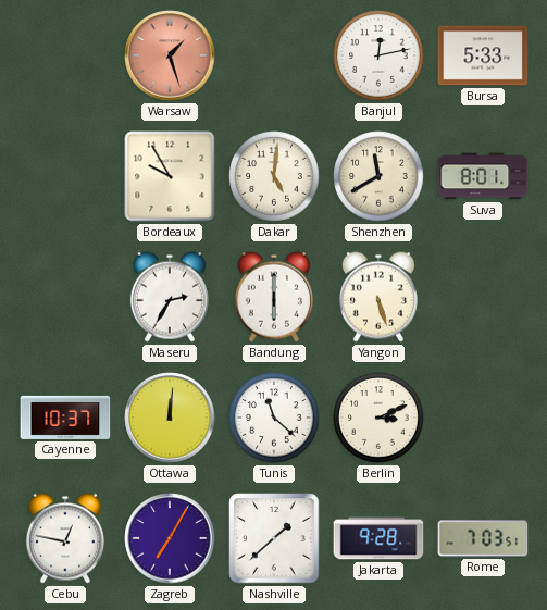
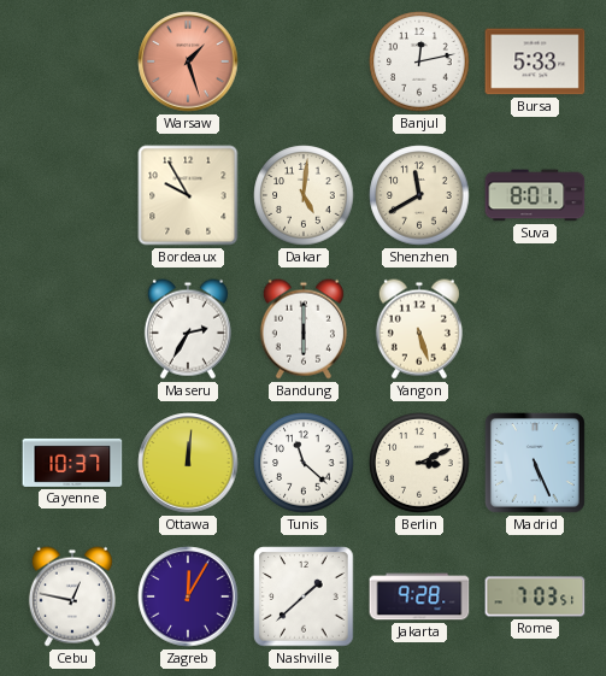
Madrid: none -> 5:26 (535, 463)
Zagreb: 7:05 -> 12:05 (188, 596)
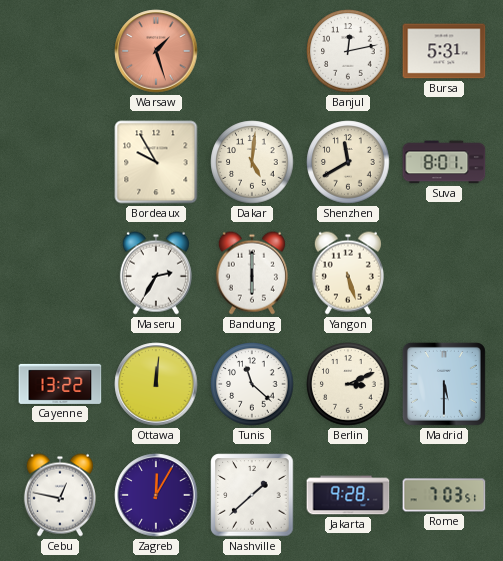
Bursa: 5:33 -> 5:31 (444, 51)
Cayenne: 10:37 -> 13:22 (60, 384)
Madrid: 5:26 -> 5:30 (444, 384)
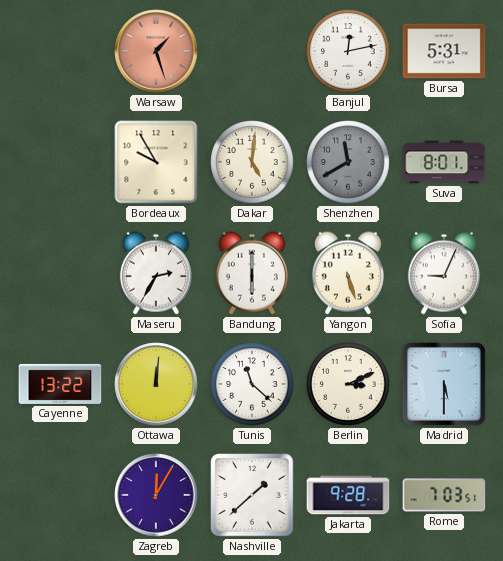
Shenzhen dial: cream -> grey (348, 162)
Sofia: none -> 9:04 (444, 273)
Cebu: 12:47 -> none (60, 495)
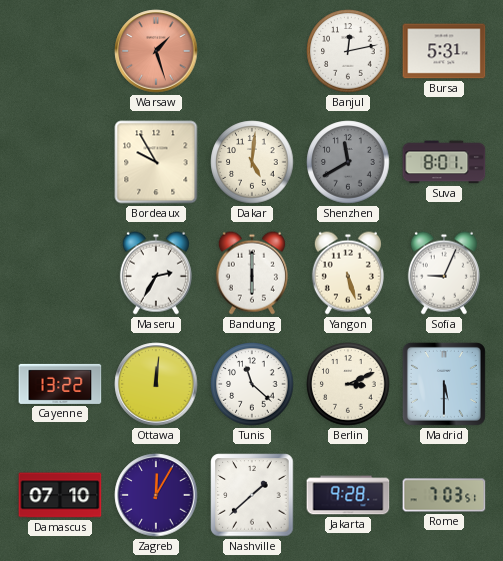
Damascus: none -> 07:10 (60, 495)
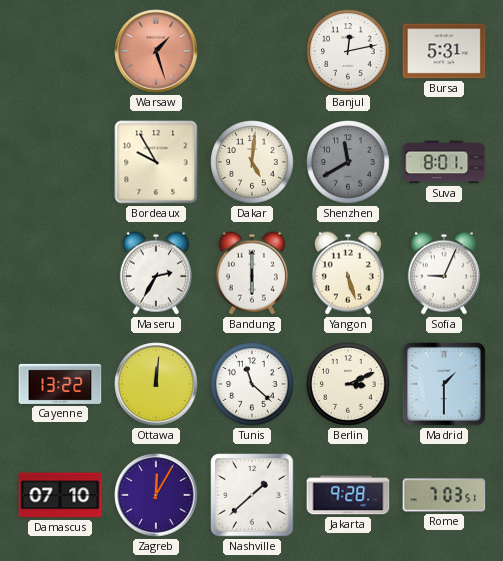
Madrid: 5:30 -> 1:30 (444, 384)
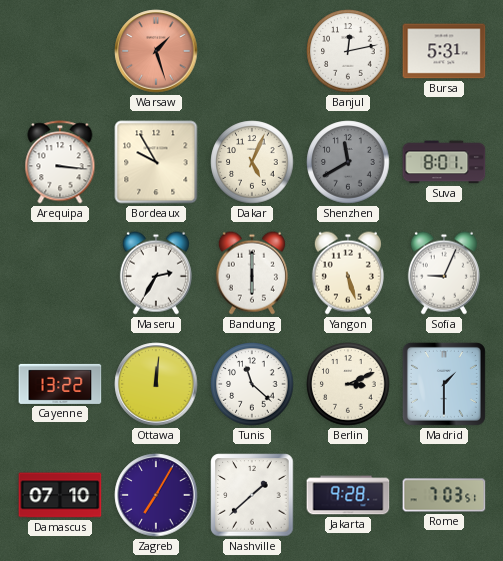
Arequipa: none -> 3:16 (60, 162)
Dakar: 5:01 -> 5:04 (252, 162)
Zagreb: 12:05 -> 7:05 (156, 495)
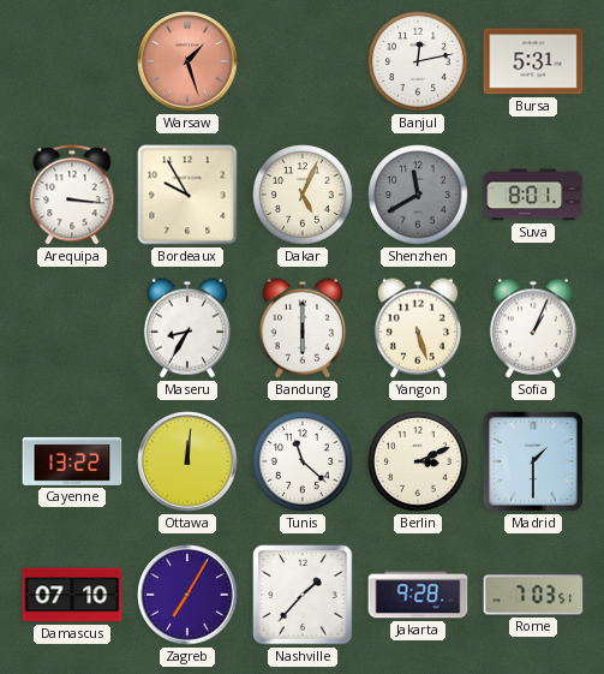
Maseru: 2:35 -> 8:35 (187, 328)
Sofia: 9:04 -> 1:04 (533, 328)
Nashville: 1:38 -> 1:37 (303, 595)
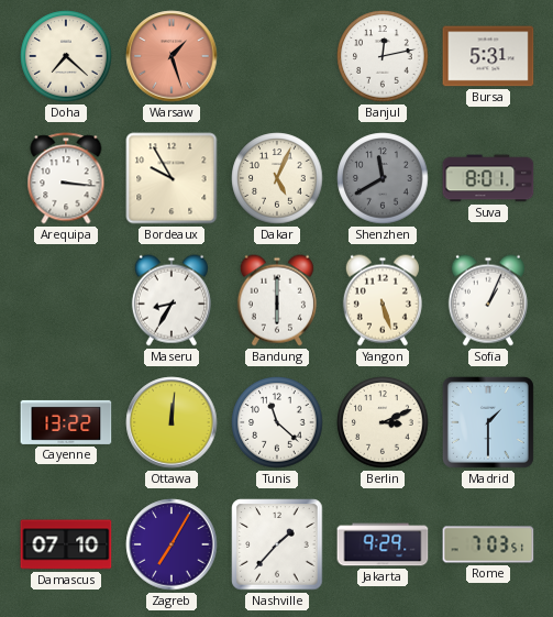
Doha: none -> 7:22 (66, 56)
Jakarta: 9:28 -> 9:29 (383, 544)
